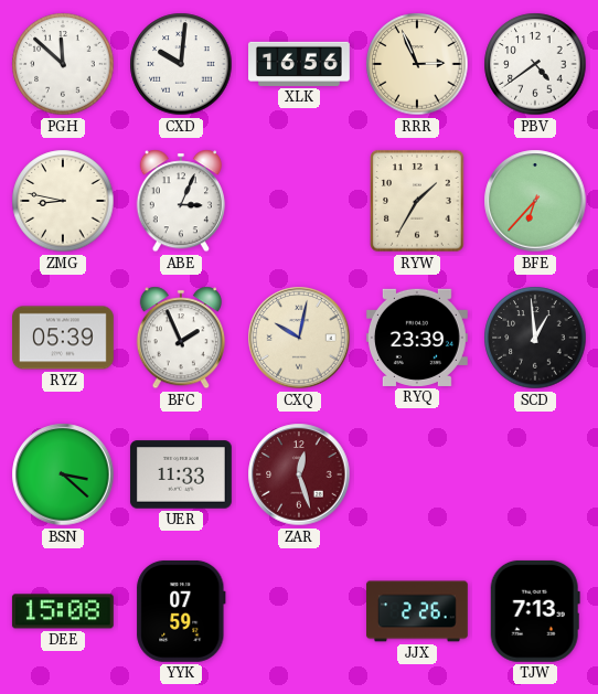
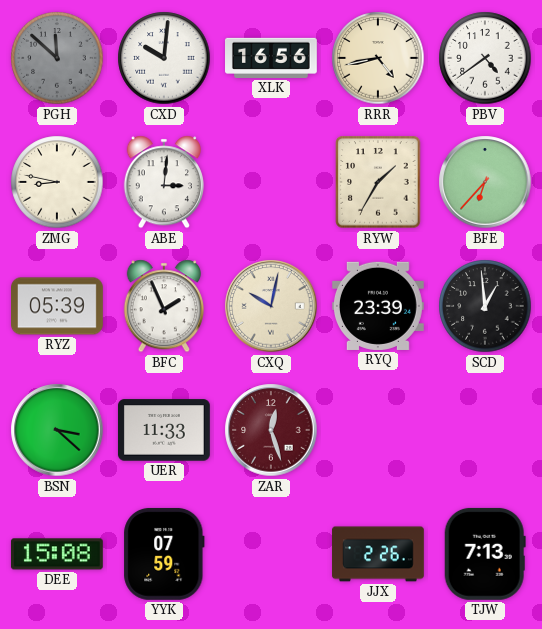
PGH dial: white -> grey (57, 58)
RRR: 2:56 -> 4:43 (378, 58)
ABE: 3:04 -> 3:01 (164, 182)
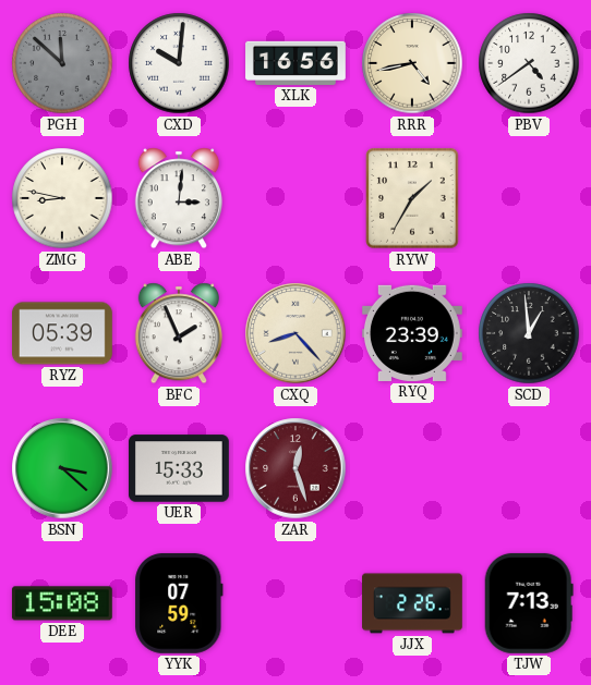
BFE: 6:37 -> none (485, 182)
CXQ: 10:02 -> 8:23 (295, 333)
UER: 11:33 -> 15:33 (179, 468)
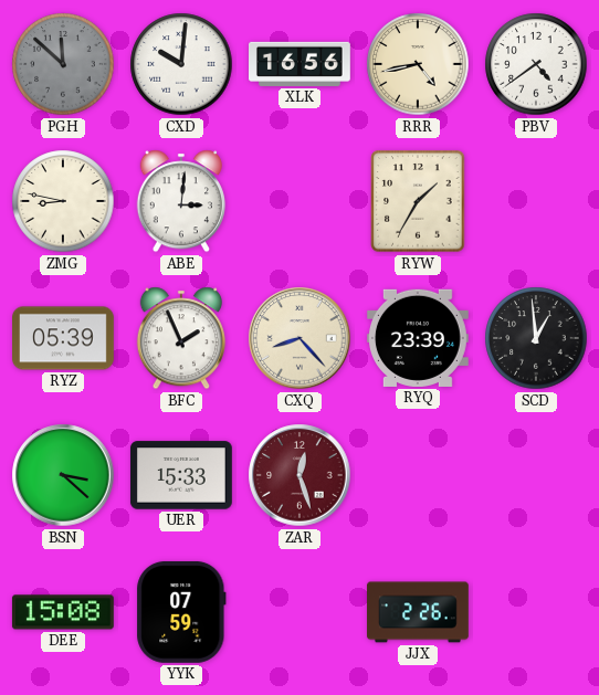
TJW: 7:13 -> none (529, 603)
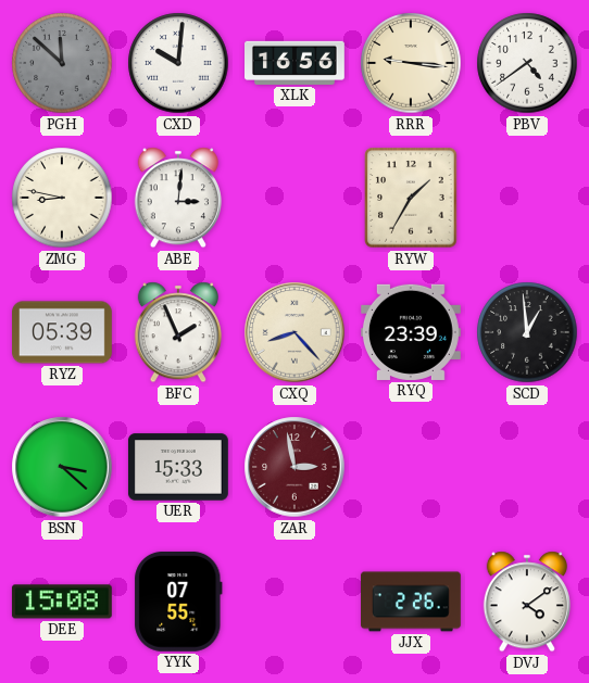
RRR: 4:43 -> 9:16 (411, 63)
ZAR: 12:27 -> 2:58 (294, 467)
YYK: 07:59 -> 07:55 (178, 602)
DVJ: none -> 4:09 (527, 602)
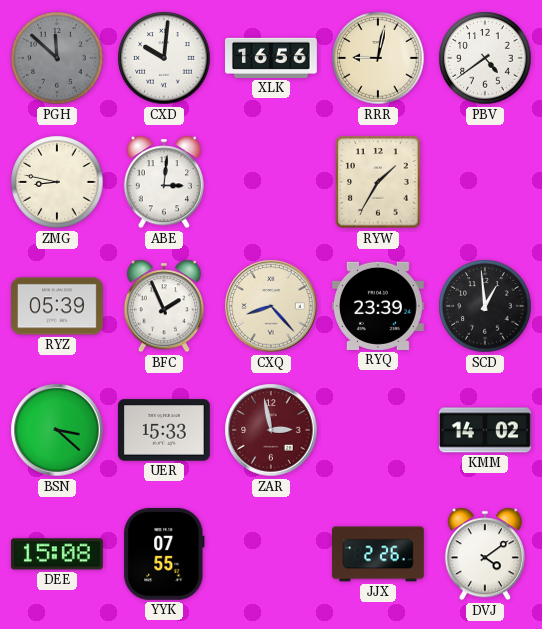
RRR: 9:16 -> 9:02 (378, 58)
KMM: none -> 14:02 (485, 430)
